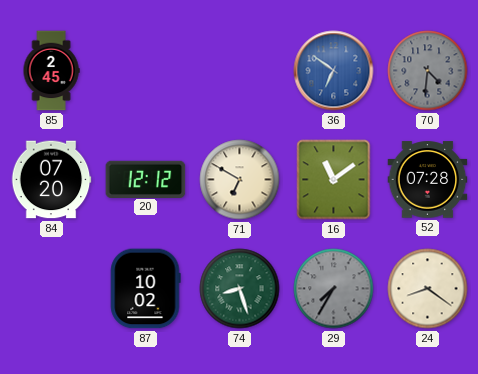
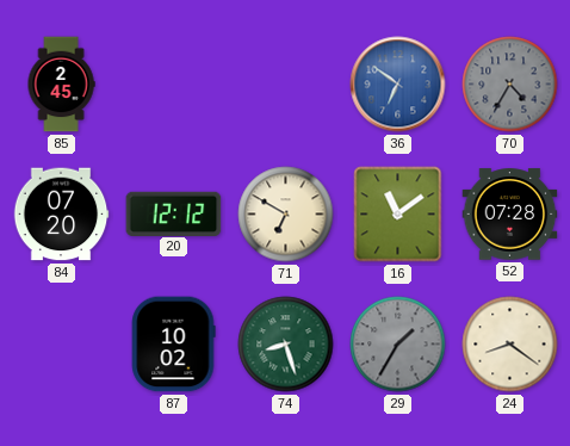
70: 4:31 -> 4:35 (510, 85)
29: 7:35 -> 1:35 (398, 345)
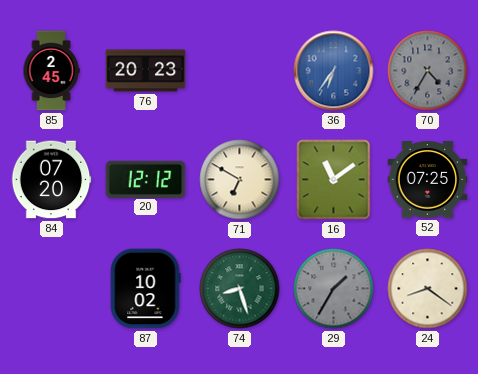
76: none -> 20:23 (146, 71)
36: 6:51 -> 6:36 (334, 71)
52: 07:28 -> 07:25 (428, 180)
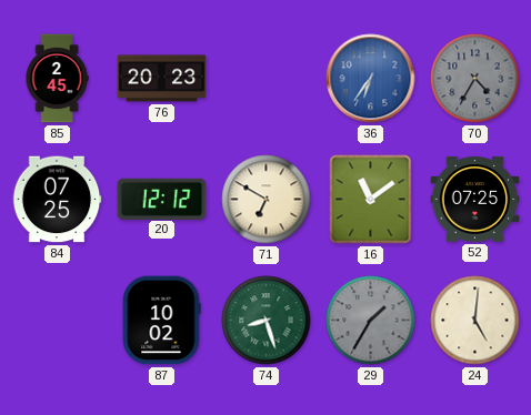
84: 07:20 -> 07:25 (57, 200)
24: 8:21 -> 5:01 (475, 321)
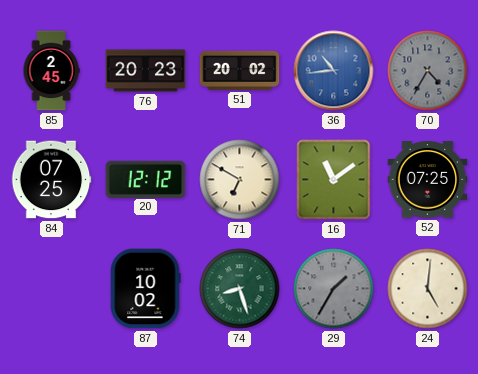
51: none -> 20:02 (240, 70)
36: 6:36 -> 10:44 (334, 71)
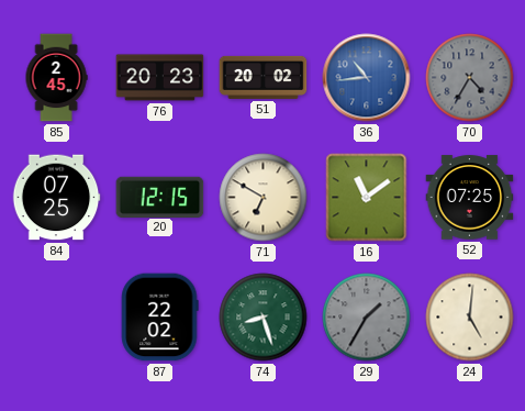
20: 12:12 -> 12:15 (160, 197)
87: 10:02 -> 22:02 (159, 318)
